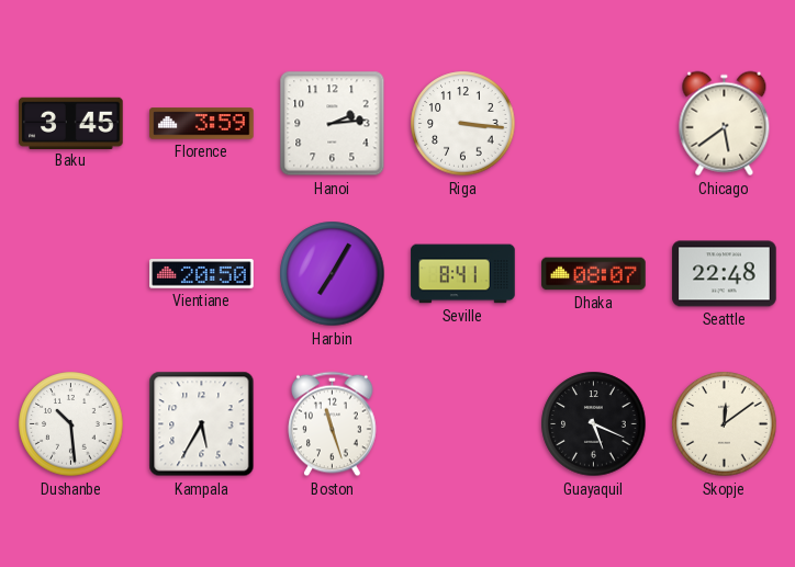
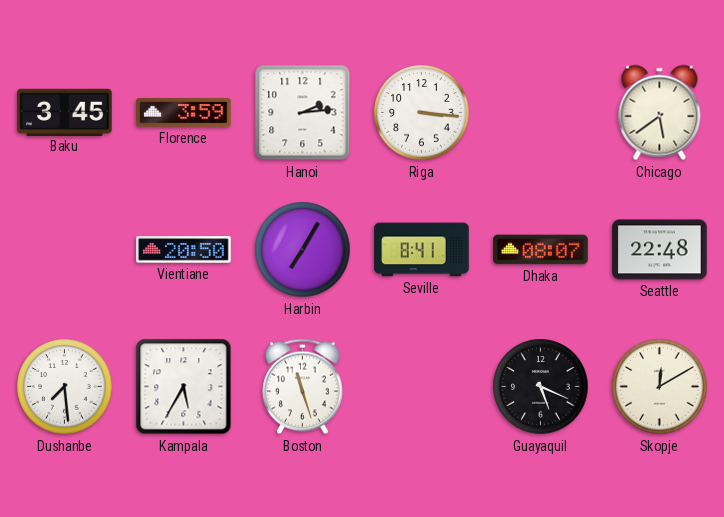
Dushanbe: 10:29 -> 7:29 (65, 387)
Skopje: 12:09 -> 12:10 (660, 387)
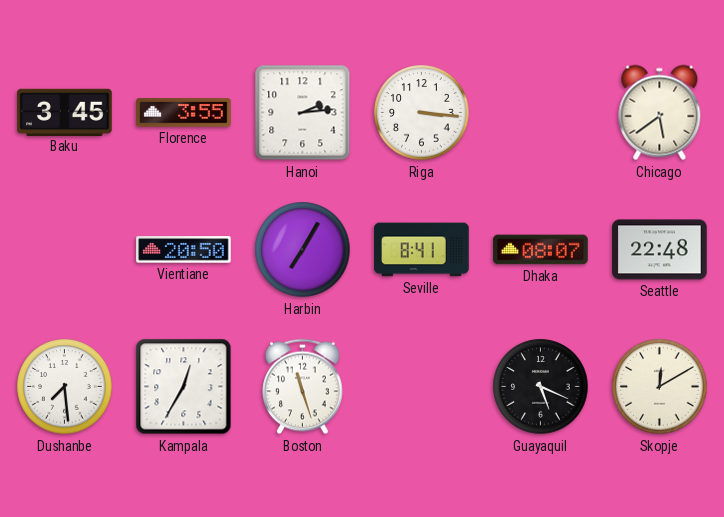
Florence: 3:59 -> 3:55 (184, 113)
Kampala: 5:35 -> 12:35 (184, 387)
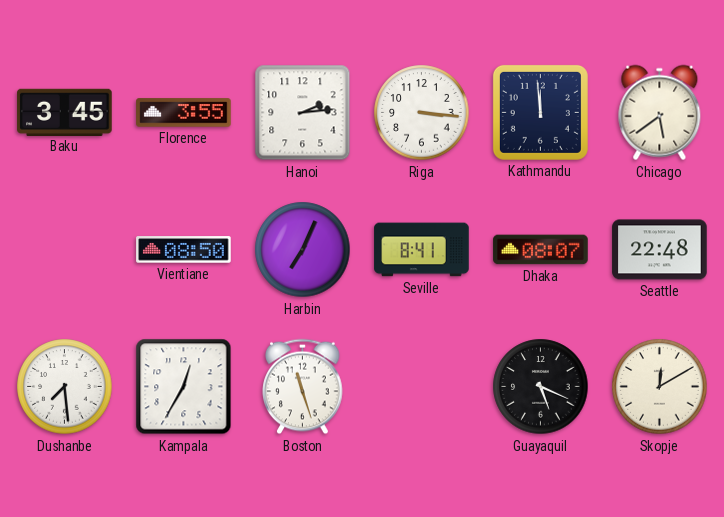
Kathmandu: none -> 11:59 (540, 112)
Vientiane: 20:50 -> 08:50 (184, 250)
Harbin: 7:05 -> 7:04 (303, 250)
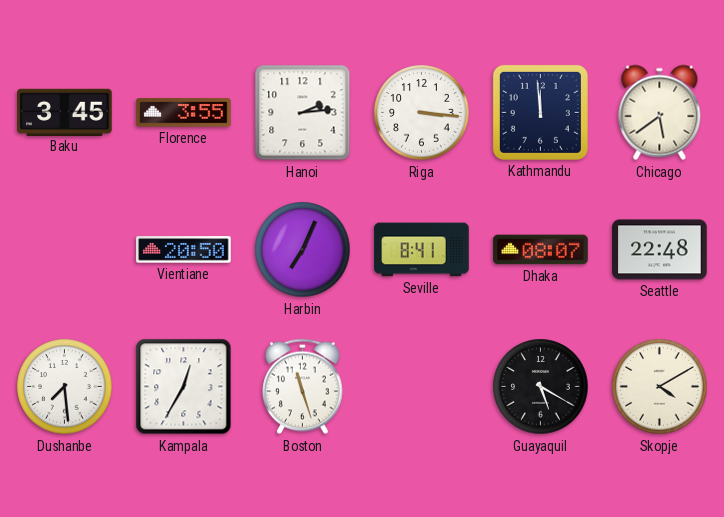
Vientiane: 08:50 -> 20:50 (184, 250)
Guayaquil: 5:19 -> 5:20 (541, 387)
Skopje: 12:10 -> 4:10 (660, 387)
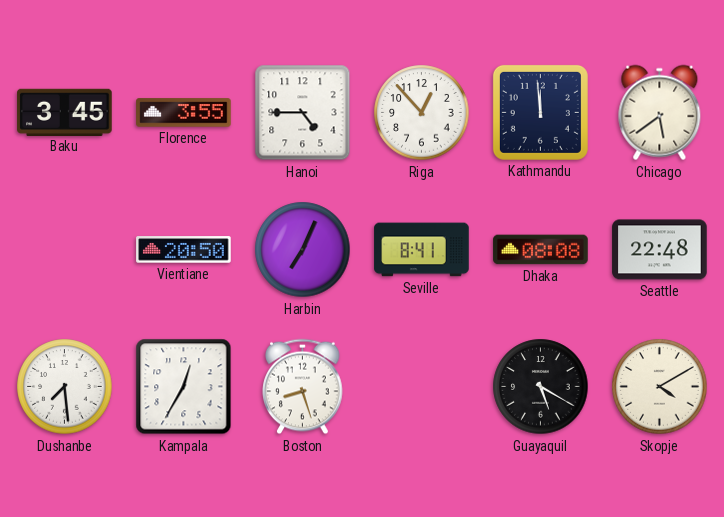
Hanoi: 2:14 -> 4:45 (303, 113)
Riga: 3:16 -> 12:53 (422, 113)
Dhaka: 08:07 -> 08:08 (541, 250)
Boston: 11:27 -> 8:27 (303, 387)
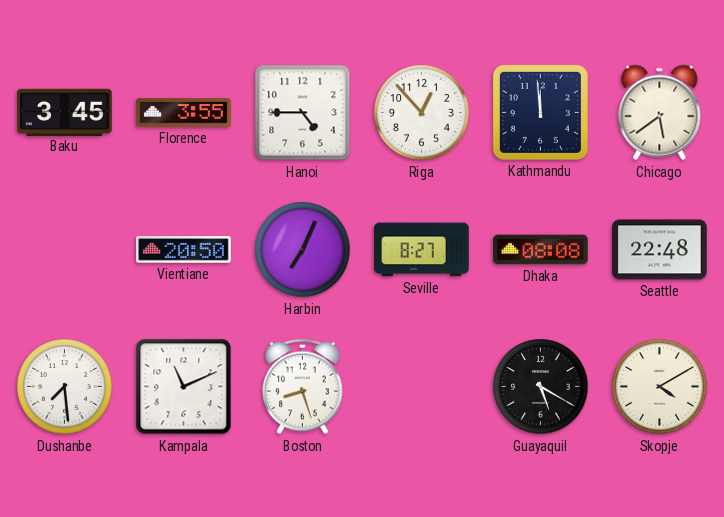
Seville: 8:41 -> 8:27 (422, 250)
Kampala: 12:35 -> 11:11 (184, 387)
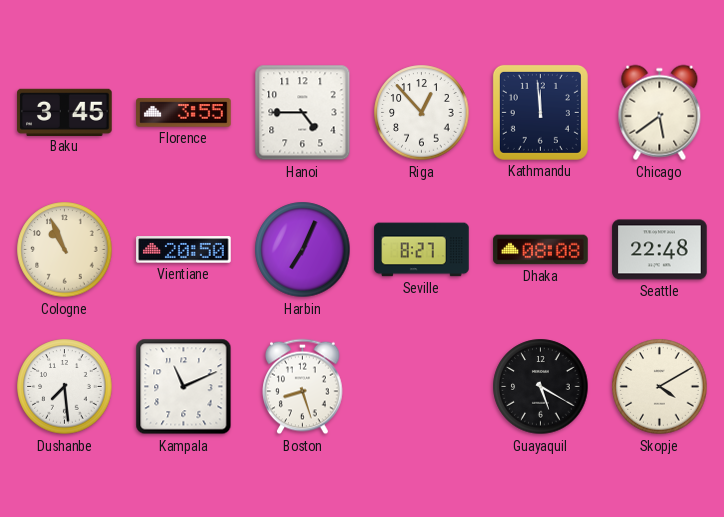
Cologne: none -> 10:56 (65, 250)
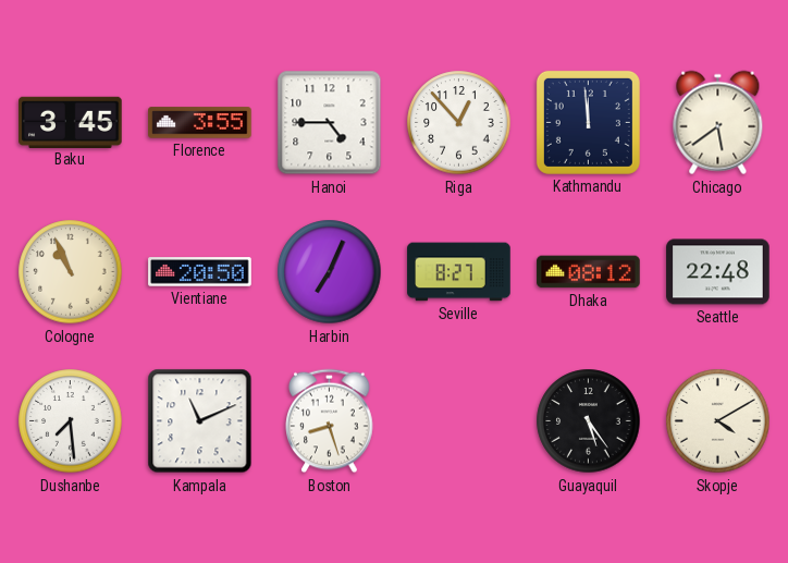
Dhaka: 08:08 -> 08:12 (589, 272)
Guayaquil: 5:20 -> 5:24 (589, 421)
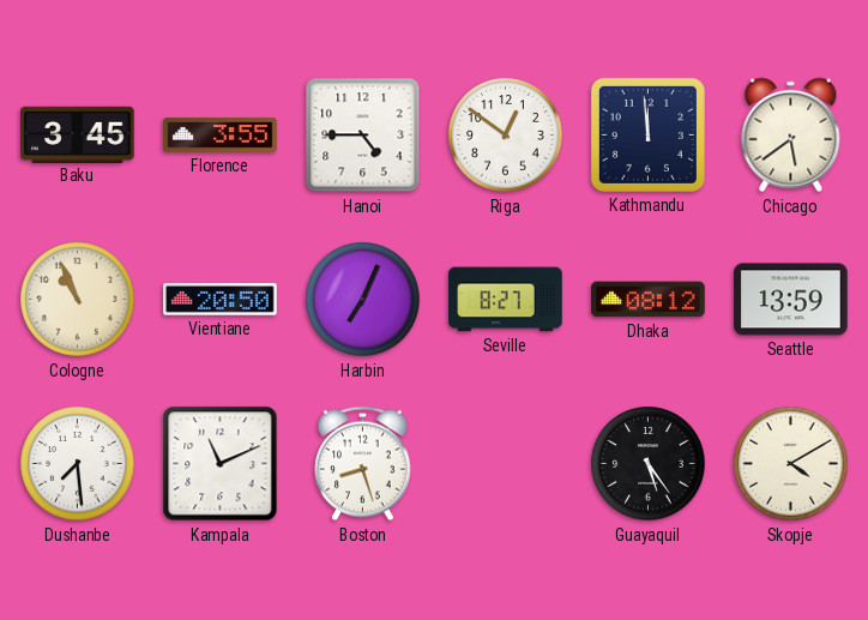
Riga: 12:53 -> 12:51 (506, 136)
Seattle: 22:48 -> 13:59 (791, 300)
